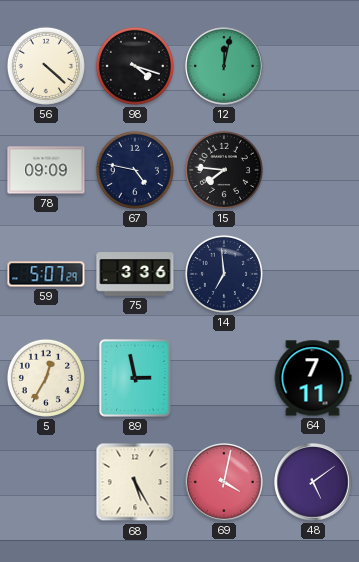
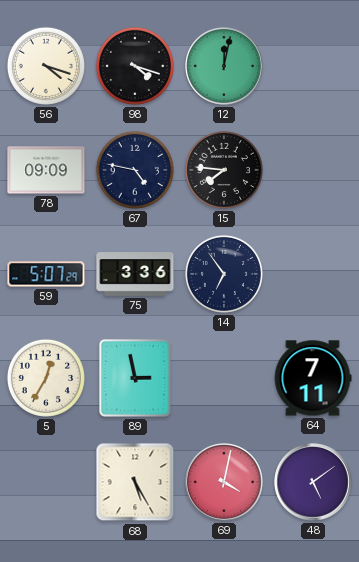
56: 4:22 -> 4:18 (46, 66)
14: 6:59 -> 6:54 (224, 274)
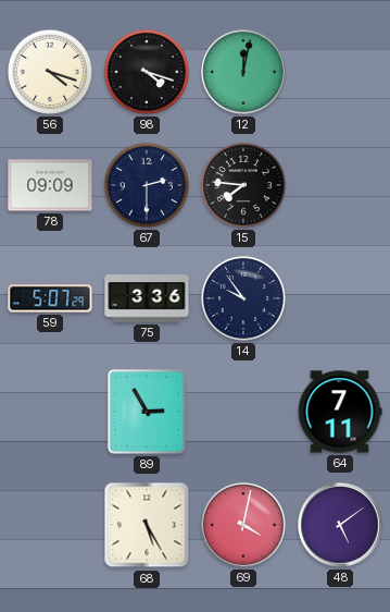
67: 4:47 -> 2:30 (147, 185)
14: 6:54 -> 9:54 (243, 298)
5: 12:35 -> none (46, 378)
89: 2:58 -> 2:55 (147, 412)
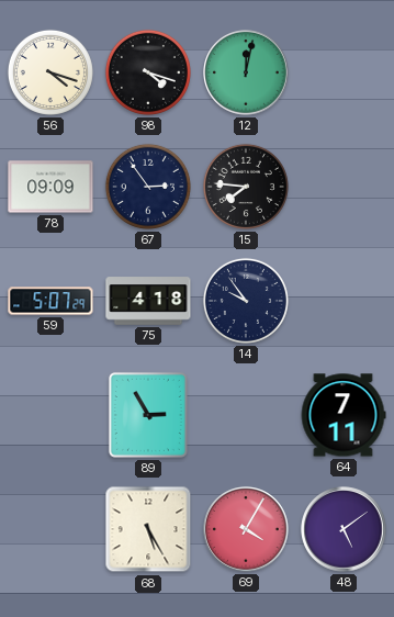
67: 2:30 -> 2:54 (148, 187)
75: 3:36 -> 4:18 (148, 301)
69: 4:02 -> 4:05 (246, 529)
